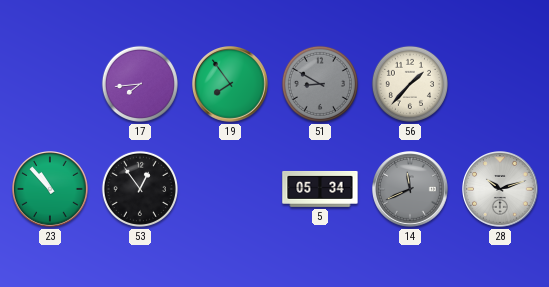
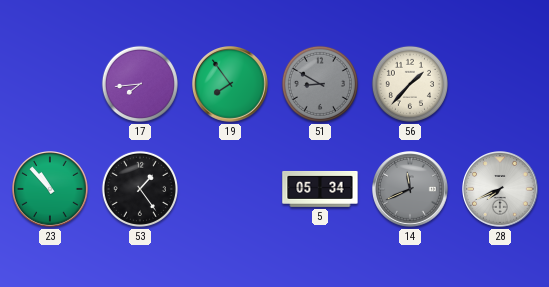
53: 12:54 -> 1:24 (140, 189)
28: 10:12 -> 7:41 (501, 190)
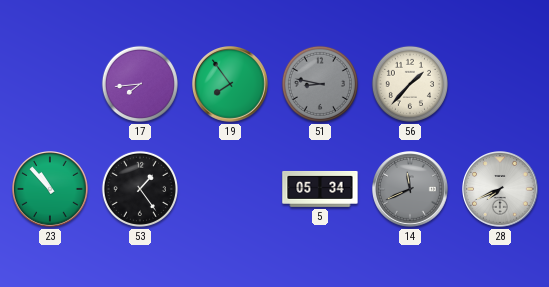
51: 8:50 -> 8:47 (320, 84)
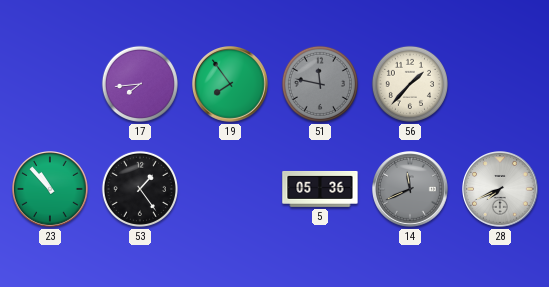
51: 8:47 -> 11:47 (320, 84)
5: 05:34 -> 05:36 (320, 189)
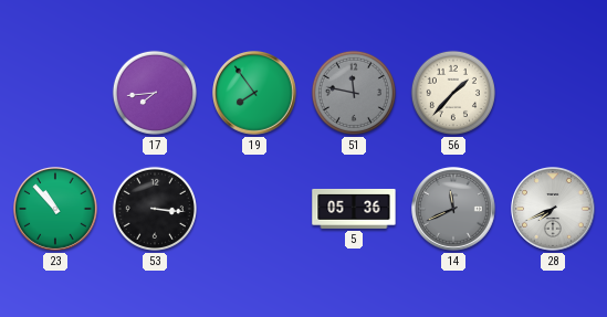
53: 1:24 -> 3:16 (155, 209)
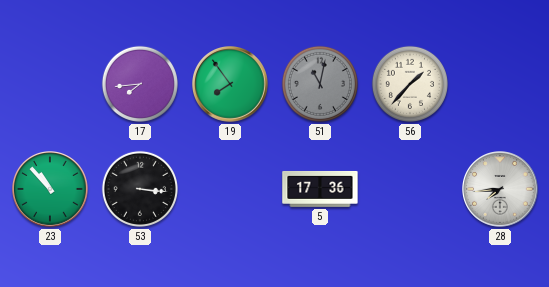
51: 11:47 -> 11:02 (320, 84)
5: 05:36 -> 17:36 (320, 189)
14: 11:41 -> none (454, 210)
28: 7:41 -> 7:44 (501, 190)
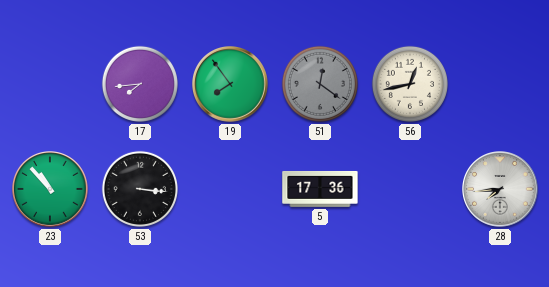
51: 11:02 -> 12:21 (320, 84)
56: 1:37 -> 12:43 (410, 84)
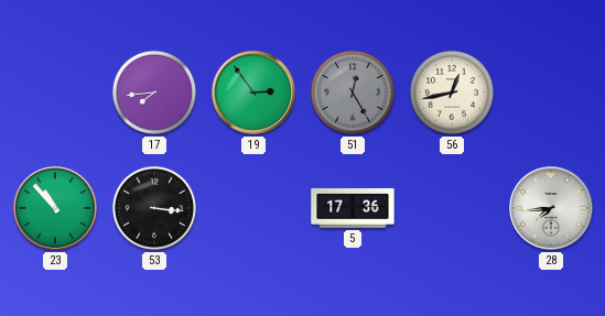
19: 7:54 -> 2:54 (255, 94)
51: 12:21 -> 12:25 (353, 92)
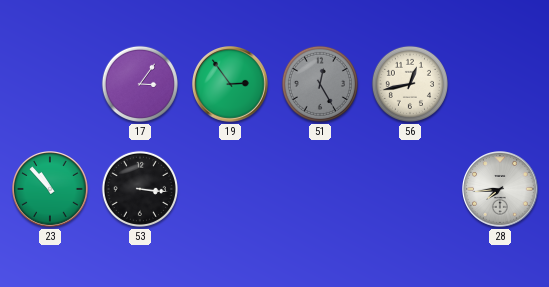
17: 7:44 -> 3:06 (140, 84)
5: 17:36 -> none (353, 208)
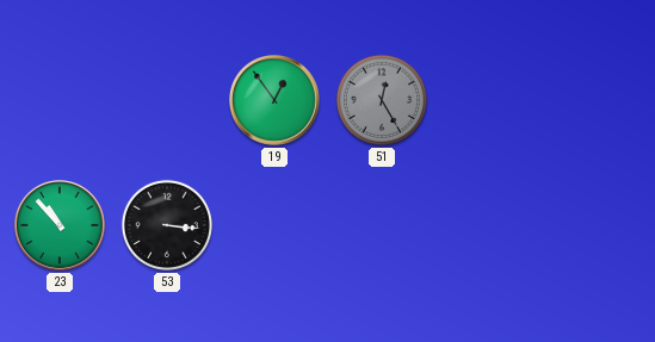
17: 3:06 -> none (140, 84)
19: 2:54 -> 12:54 (276, 101)
56: 12:43 -> none (410, 84)
28: 7:44 -> none (501, 190)
